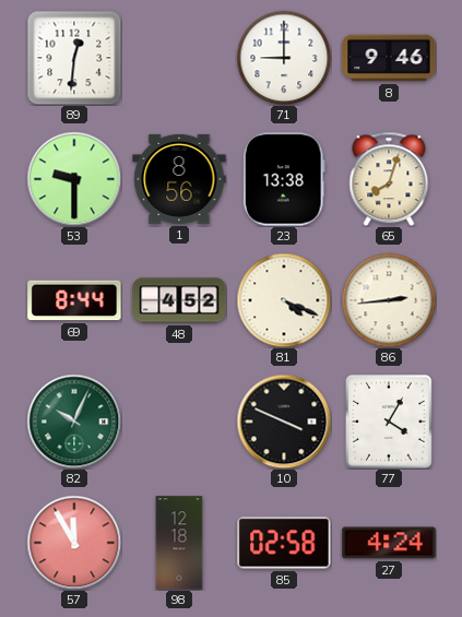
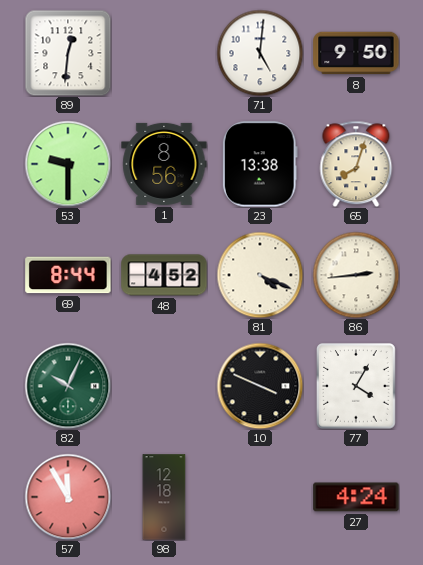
71: 9:00 -> 5:01 (260, 53)
8: 9:46 -> 9:50 (356, 53)
85: 02:58 -> none (284, 543)
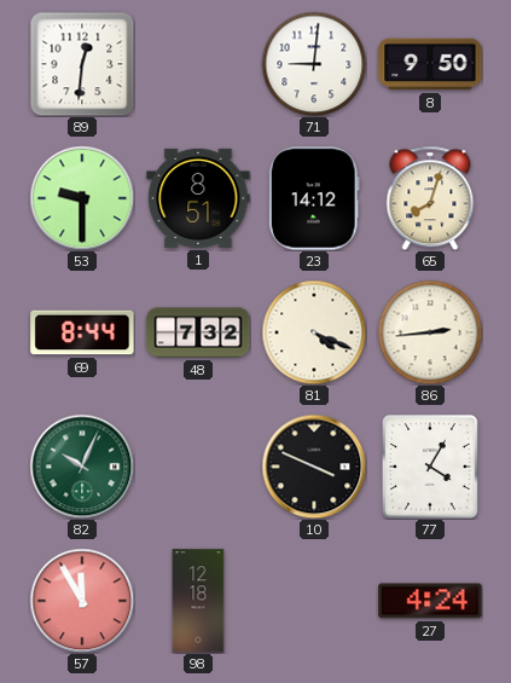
71: 5:01 -> 9:01 (314, 64)
1: 8:56 -> 8:51 (198, 198)
23: 13:38 -> 14:12 (314, 198)
48: 4:52 -> 7:32 (198, 332)
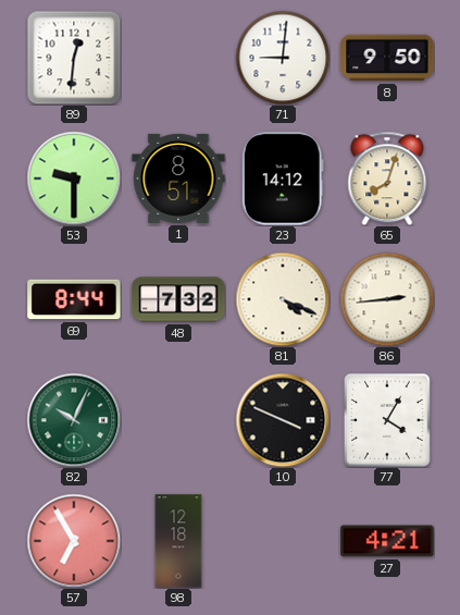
57: 11:55 -> 6:55 (74, 541)
27: 4:24 -> 4:21 (387, 541)
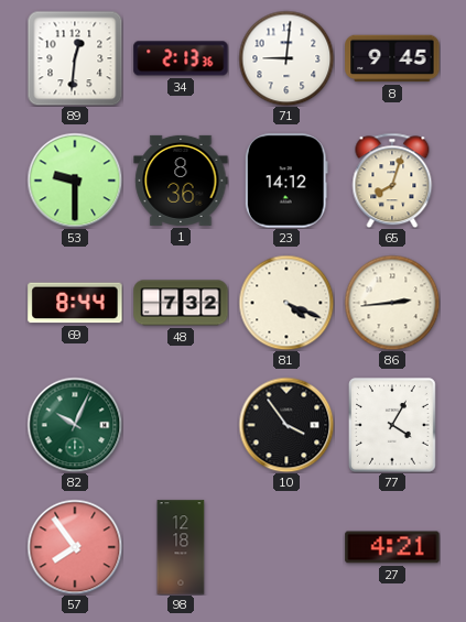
34: none -> 2:13 (181, 58)
8: 9:50 -> 9:45 (392, 58)
1: 8:51 -> 8:36 (181, 181)
10: 3:49 -> 3:54 (286, 425)
57: 6:55 -> 7:54 (75, 547)
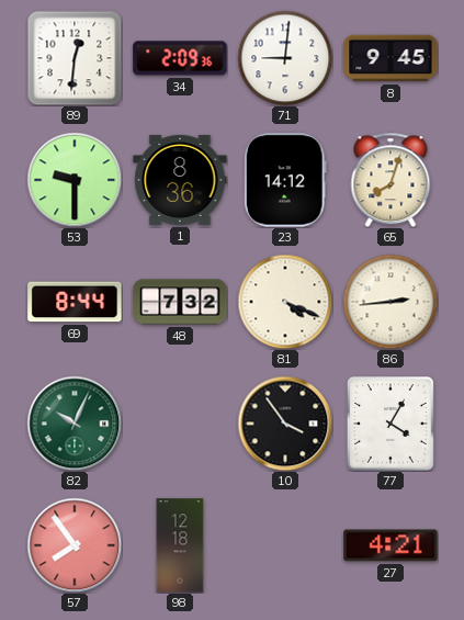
34: 2:13 -> 2:09 (180, 58)
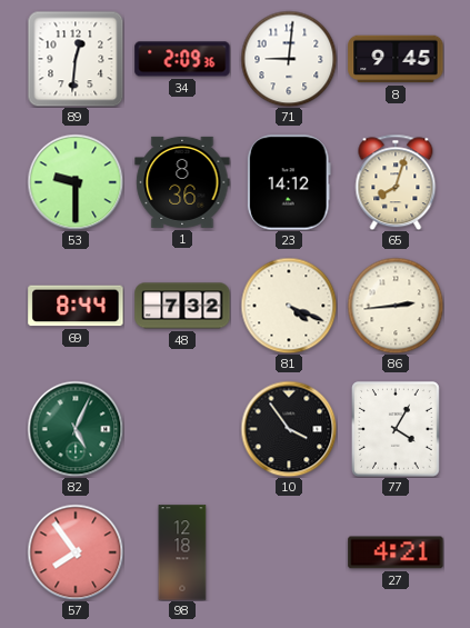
82: 10:04 -> 5:04 (76, 429)
